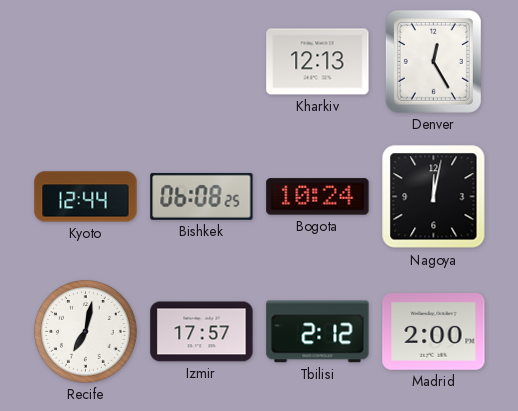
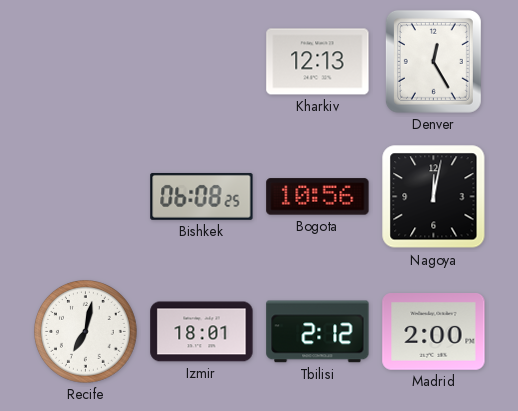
Kyoto: 12:44 -> none (86, 197)
Bogota: 10:24 -> 10:56 (318, 197)
Izmir: 17:57 -> 18:01 (202, 332)
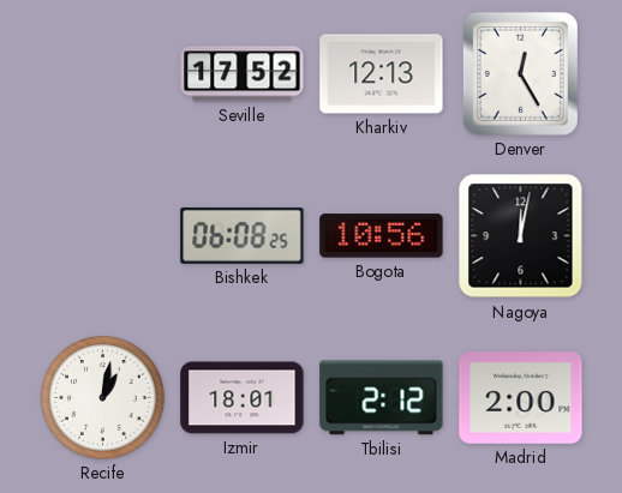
Seville: none -> 17:52 (243, 74)
Recife: 7:02 -> 1:02 (103, 398)
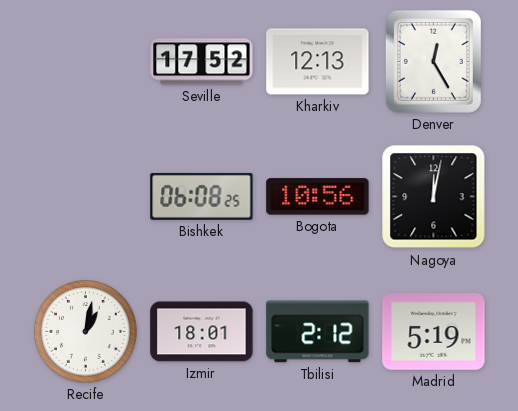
Madrid: 2:00 -> 5:19 (434, 332)
